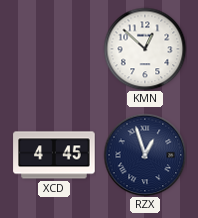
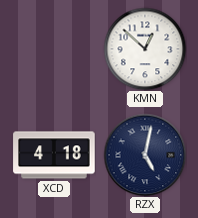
XCD: 4:45 -> 4:18 (54, 155)
RZX: 12:57 -> 5:02 (145, 155)
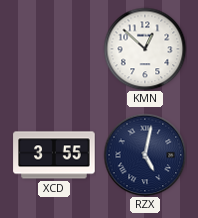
XCD: 4:18 -> 3:55 (54, 155)
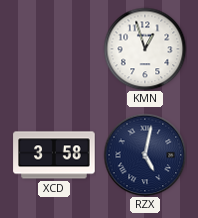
KMN: 12:52 -> 12:57 (145, 49)
XCD: 3:55 -> 3:58 (54, 155)
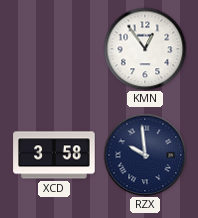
KMN: 12:57 -> 12:54 (145, 49)
RZX: 5:02 -> 9:59 (145, 155)
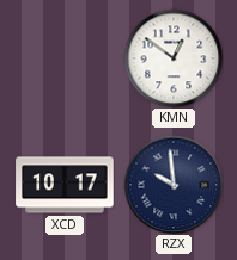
KMN: 12:54 -> 12:51 (174, 58)
XCD: 3:58 -> 10:17 (65, 185)
